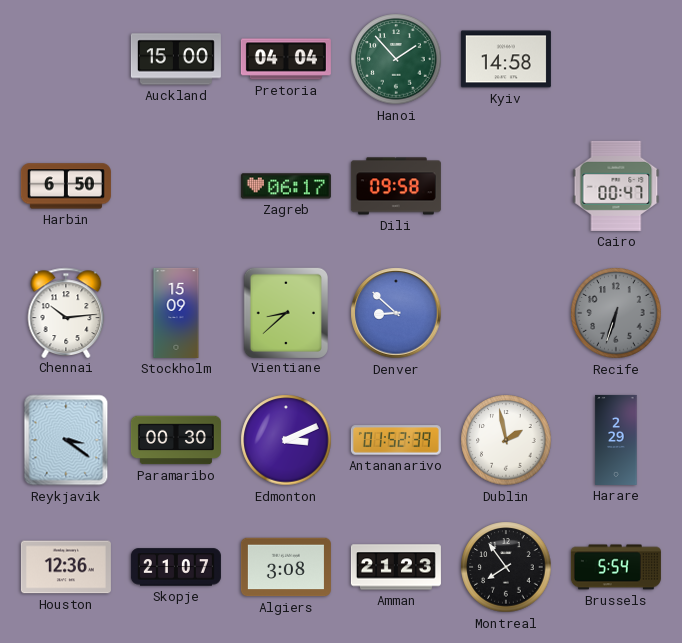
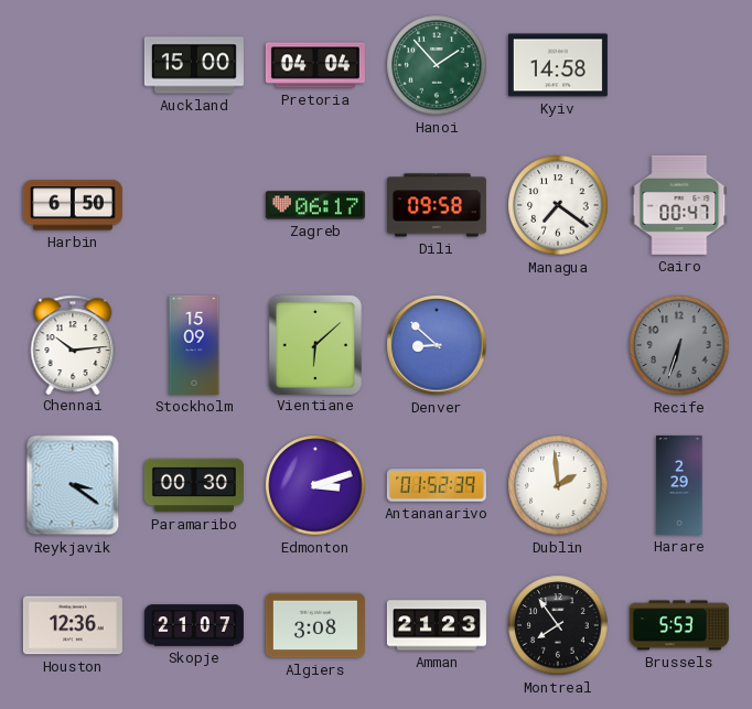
Managua: none -> 7:21 (558, 205)
Vientiane: 8:38 -> 6:08 (315, 344)
Edmonton: 3:11 -> 3:12 (315, 485)
Dublin: 1:58 -> 1:59 (558, 485)
Brussels: 5:54 -> 5:53 (679, 625)
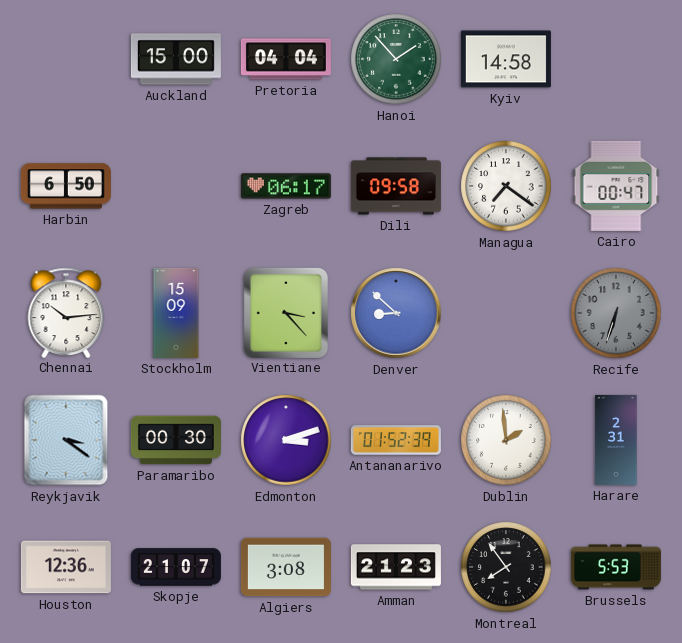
Vientiane: 6:08 -> 3:23 (286, 312)
Harare: 2:29 -> 2:31 (616, 440)
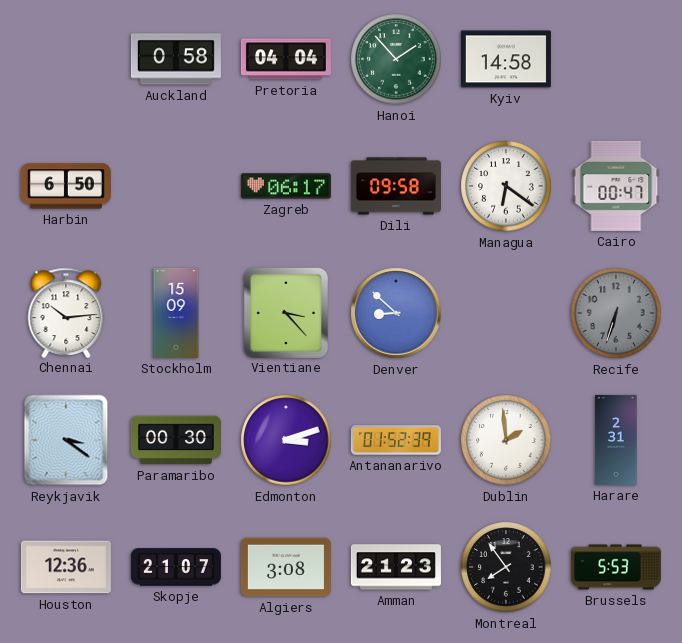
Auckland: 15:00 -> 0:58 (176, 59)
Managua: 7:21 -> 6:21 (506, 186)
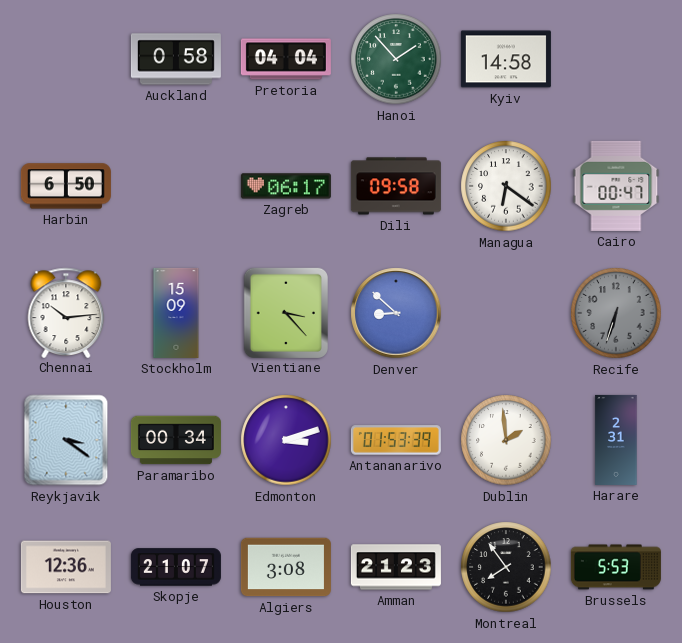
Paramaribo: 00:30 -> 00:34 (176, 440)
Antananarivo: 01:52 -> 01:53 (396, 440)
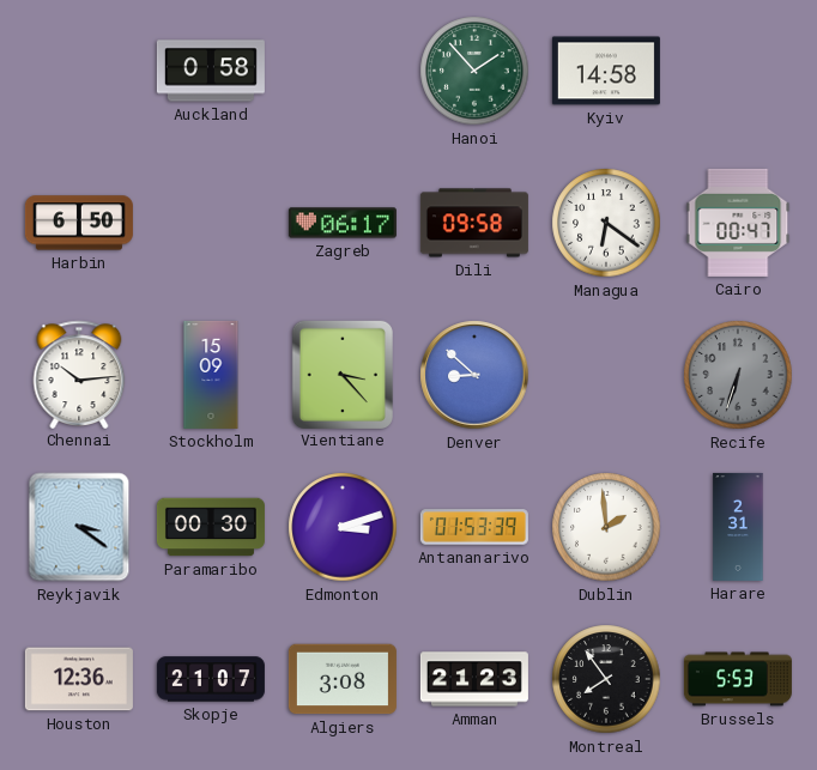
Pretoria: 04:04 -> none (286, 59)
Paramaribo: 00:34 -> 00:30 (211, 527)
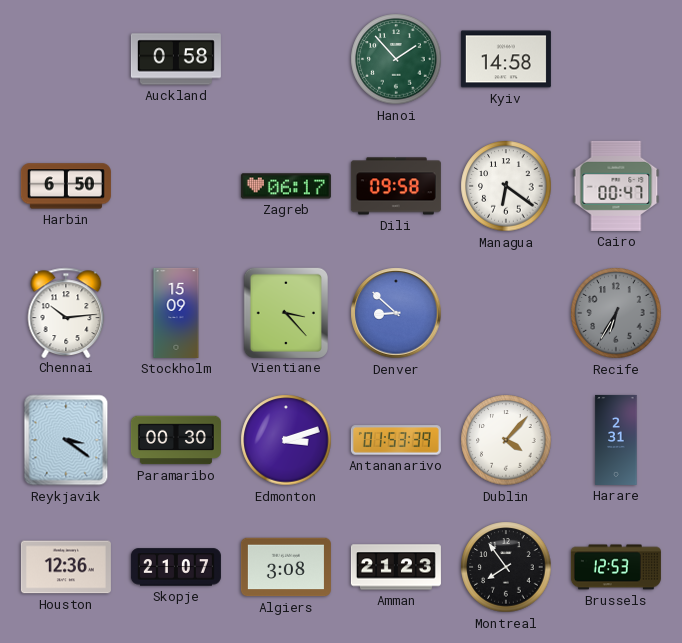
Recife: 6:33 -> 6:35 (616, 313)
Dublin: 1:59 -> 4:07 (506, 440)
Brussels: 5:53 -> 12:53 (616, 567)
